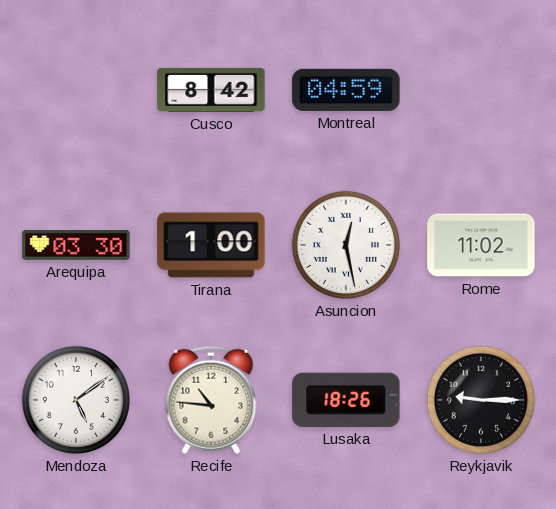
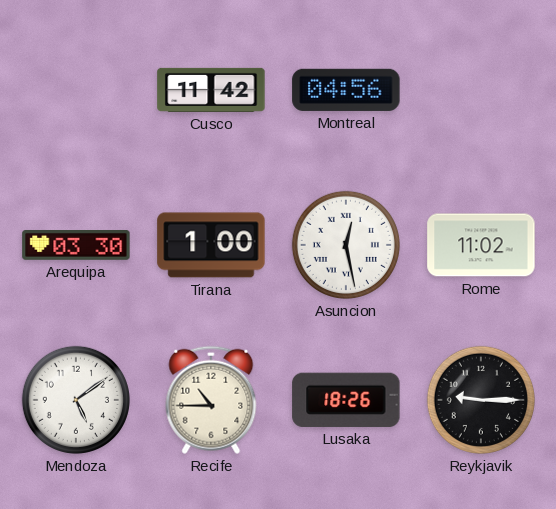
Cusco: 8:42 -> 11:42 (211, 90)
Montreal: 04:59 -> 04:56 (346, 90)
Recife: 10:46 -> 10:45 (211, 400)
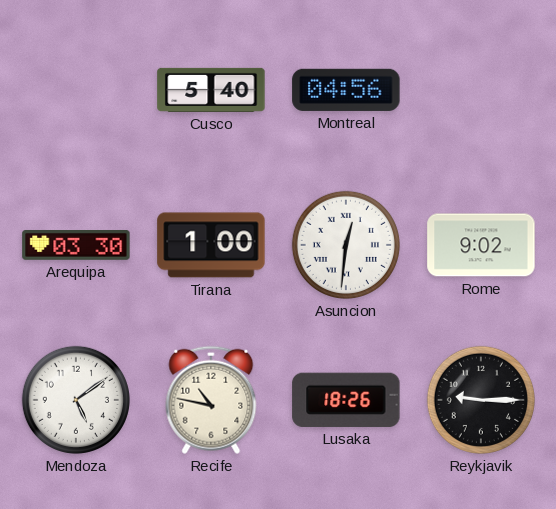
Cusco: 11:42 -> 5:40 (211, 90)
Asuncion: 12:28 -> 12:31 (346, 245)
Rome: 11:02 -> 9:02 (481, 245)
Recife: 10:45 -> 10:47 (211, 400)
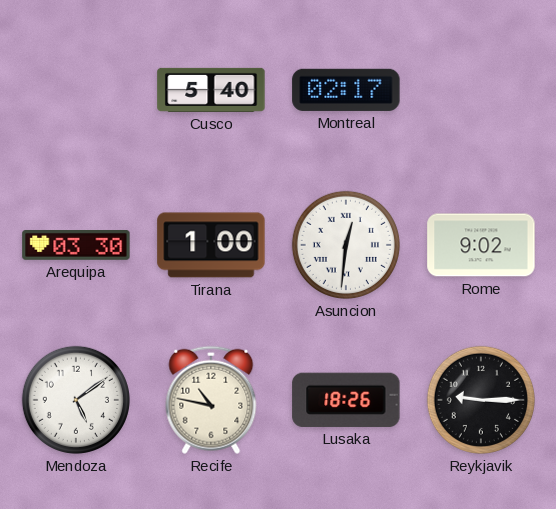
Montreal: 04:56 -> 02:17 (346, 90)
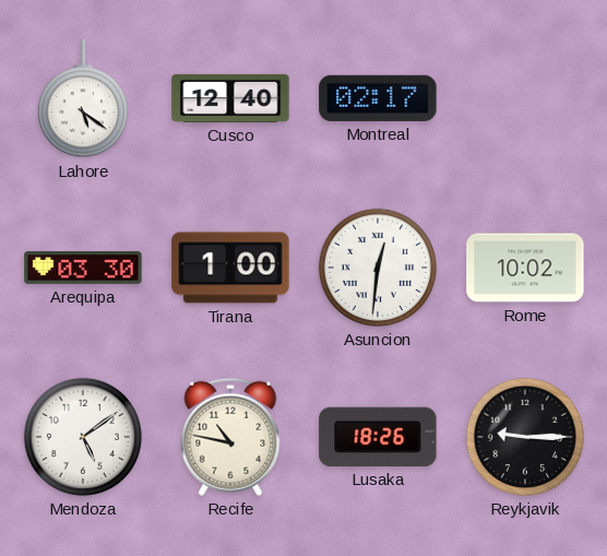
Lahore: none -> 5:21 (83, 99)
Cusco: 5:40 -> 12:40 (230, 98)
Rome: 9:02 -> 10:02 (525, 268)
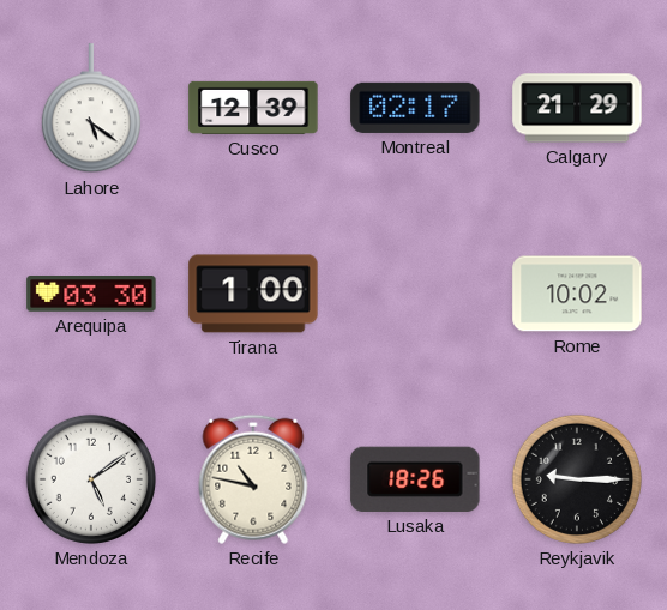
Cusco: 12:40 -> 12:39 (253, 108)
Calgary: none -> 21:29 (577, 108)
Asuncion: 12:31 -> none (378, 268)
